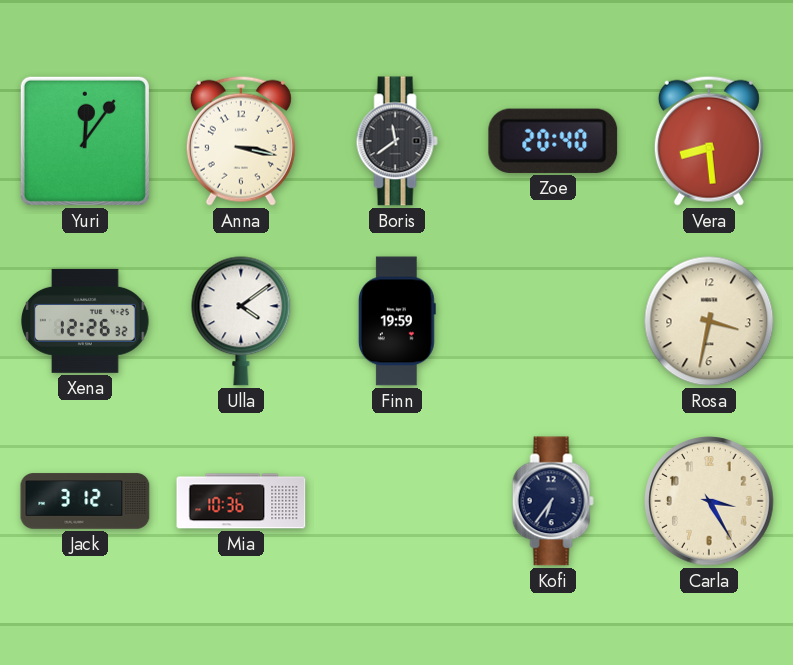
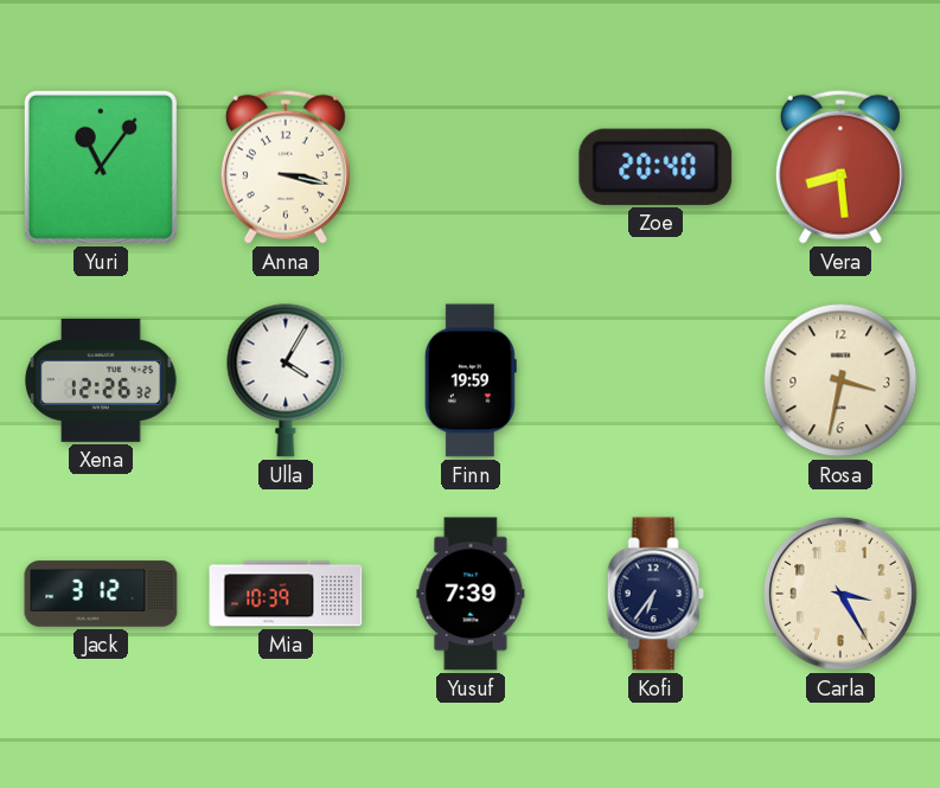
Yuri: 12:06 -> 11:06 (101, 167)
Boris: 11:39 -> none (397, 141)
Ulla: 4:09 -> 4:05 (286, 380)
Mia: 10:36 -> 10:39 (286, 594)
Yusuf: none -> 7:39 (471, 594)
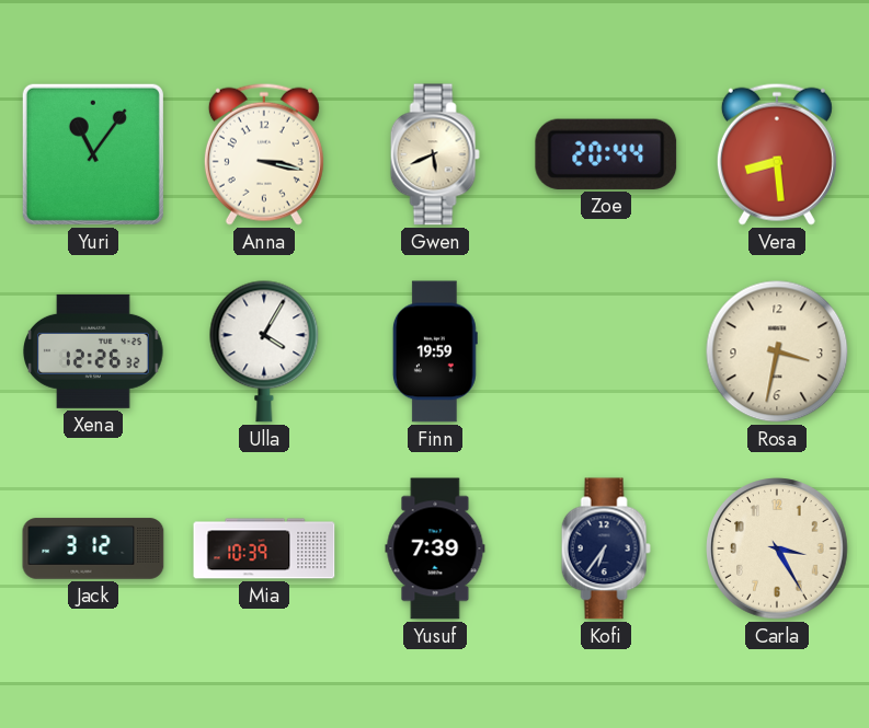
Gwen: none -> 5:41 (435, 154)
Zoe: 20:40 -> 20:44 (606, 154)
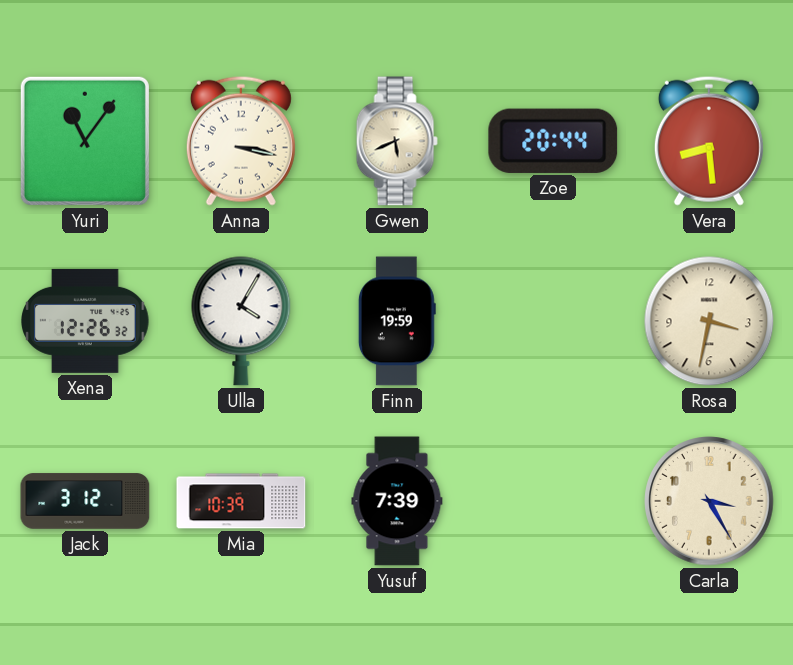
Kofi: 6:36 -> none (606, 548)
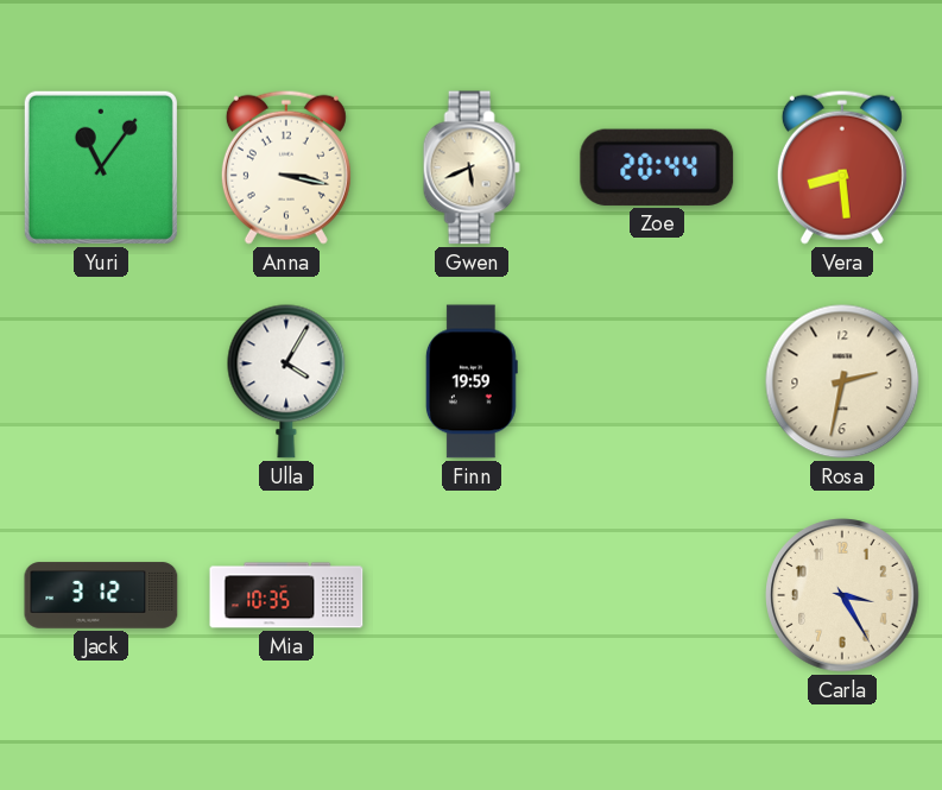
Xena: 12:26 -> none (86, 321)
Rosa: 3:32 -> 2:32 (842, 381)
Mia: 10:39 -> 10:35 (286, 595)
Yusuf: 7:39 -> none (397, 501)
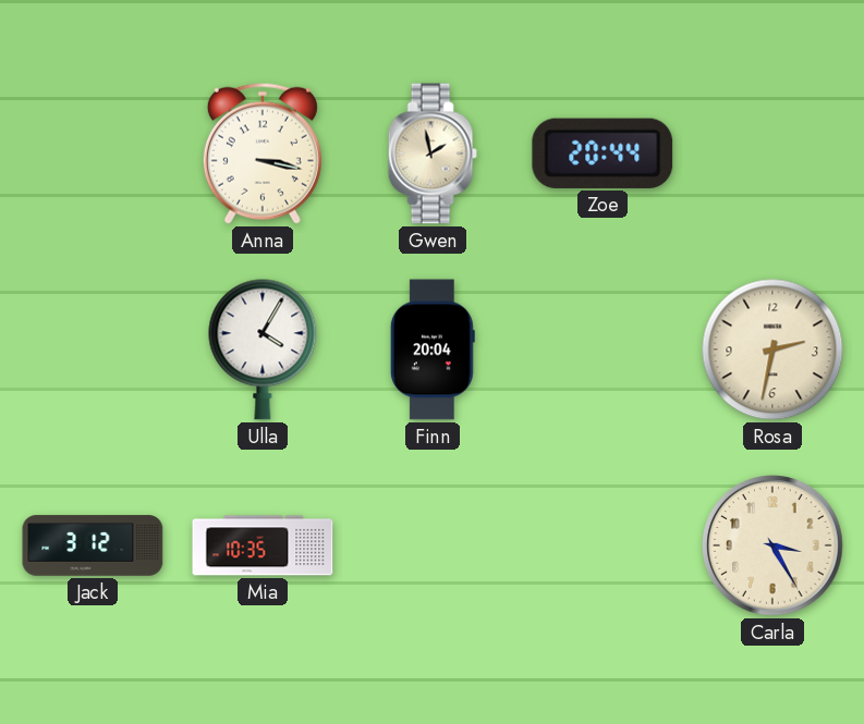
Yuri: 11:06 -> none (101, 168)
Gwen: 5:41 -> 1:58 (433, 154)
Vera: 8:29 -> none (842, 168)
Finn: 19:59 -> 20:04 (433, 349)
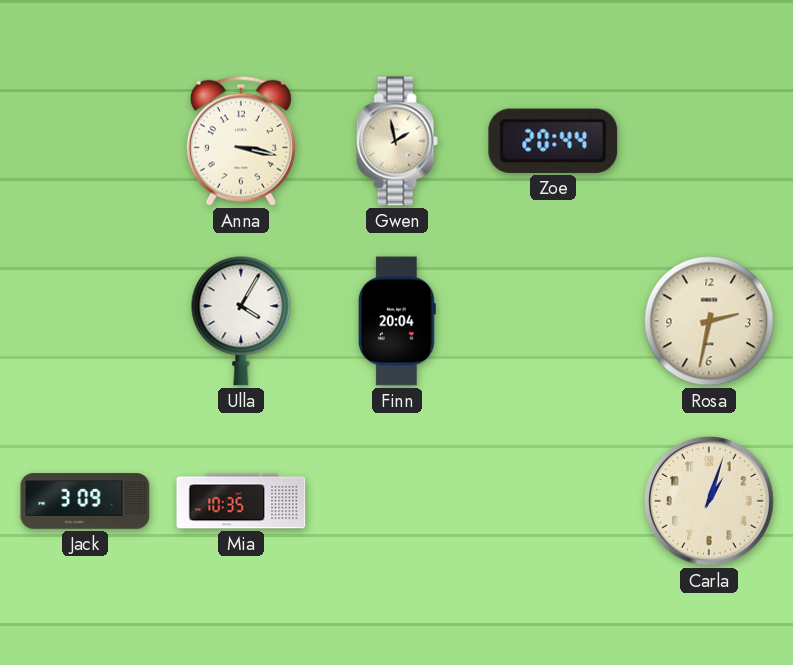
Jack: 3:12 -> 3:09 (85, 501)
Carla: 3:25 -> 1:03 (709, 501)
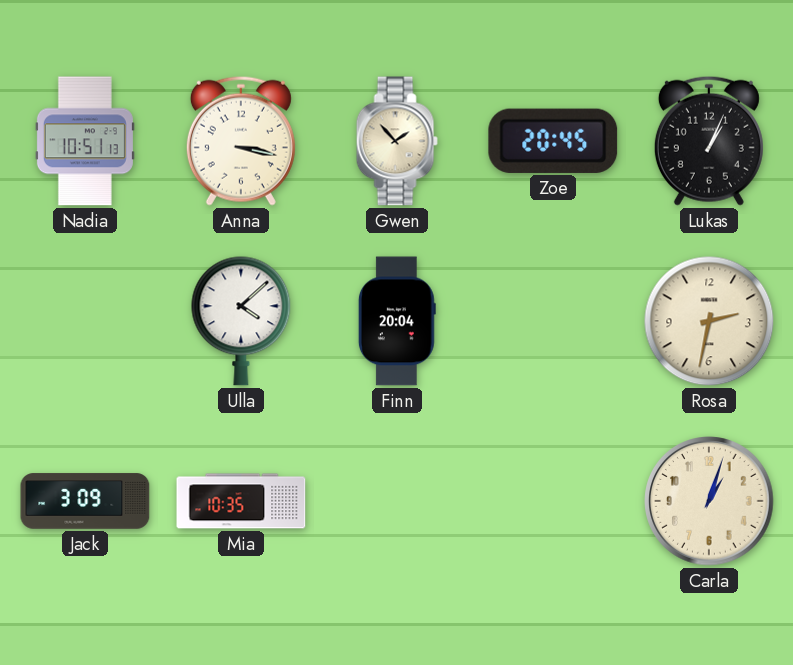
Nadia: none -> 10:51 (85, 141)
Gwen: 1:58 -> 1:53 (397, 141)
Zoe: 20:44 -> 20:45 (553, 141)
Lukas: none -> 1:04 (709, 141)
Ulla: 4:05 -> 4:08 (241, 321)
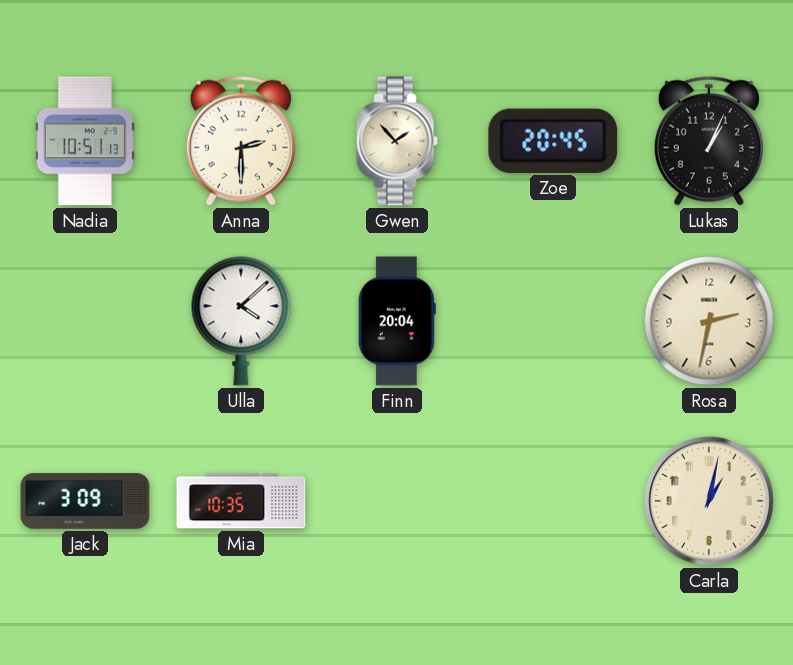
Anna: 3:17 -> 2:30 (241, 141)
Carla: 1:03 -> 1:02 (709, 501)
